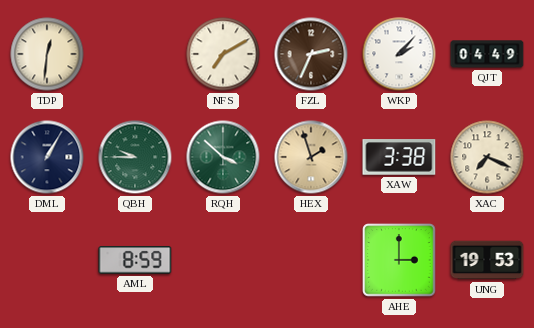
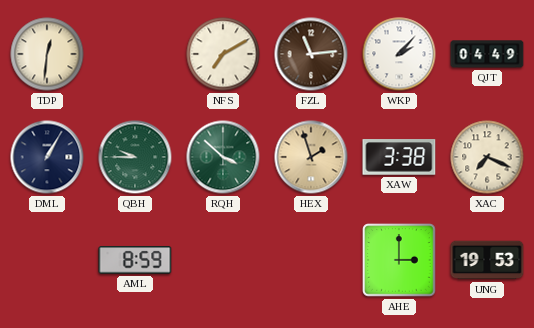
FZL: 2:34 -> 11:14 (311, 54)
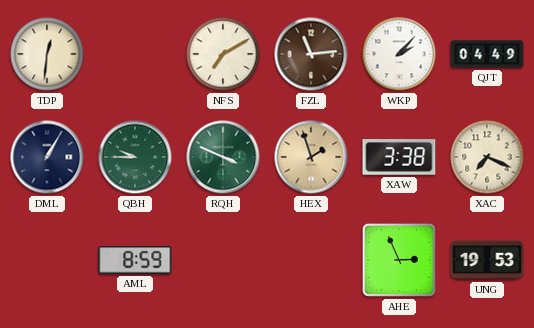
RQH: 3:52 -> 3:49 (223, 157)
AHE: 3:00 -> 2:56 (399, 260)
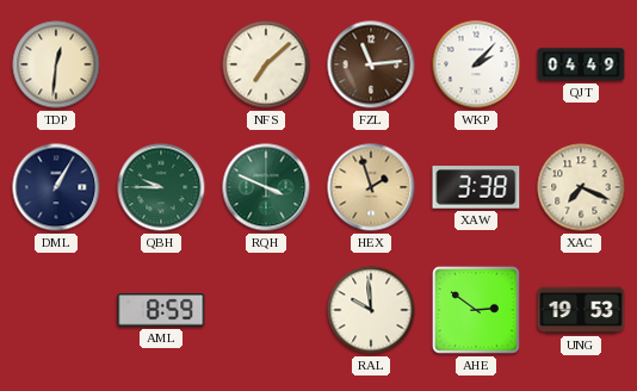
NFS: 7:10 -> 7:08 (266, 64)
RAL: none -> 9:59 (371, 310)
AHE: 2:56 -> 2:51 (476, 310)
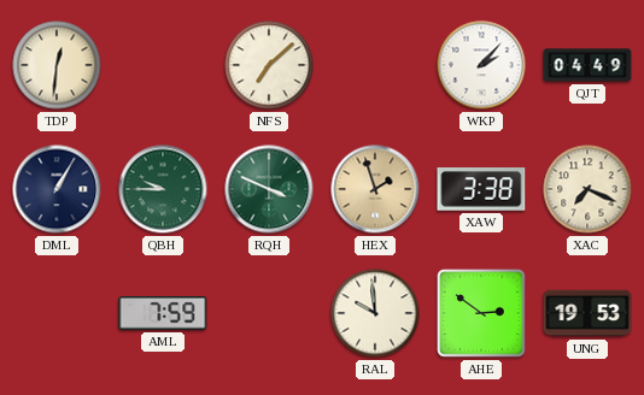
FZL: 11:14 -> none (371, 64)
AML: 8:59 -> 7:59 (163, 313)
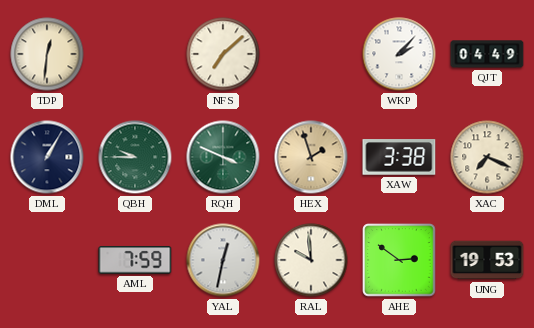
YAL: none -> 12:32 (223, 260)
